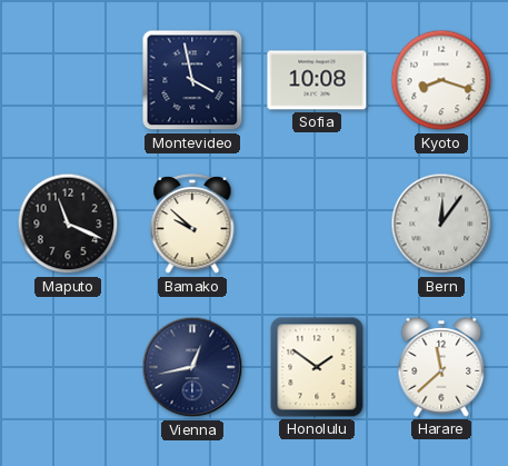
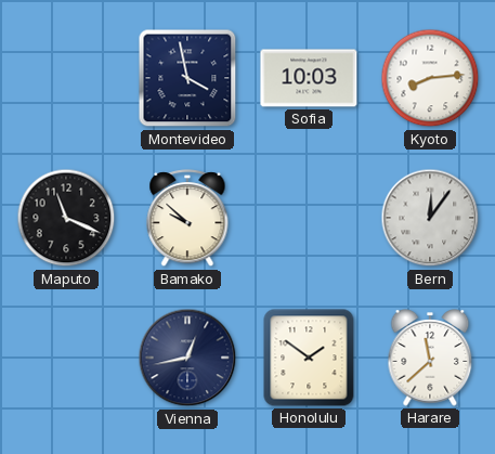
Sofia: 10:08 -> 10:03 (309, 78)
Kyoto: 8:18 -> 8:14 (430, 78)
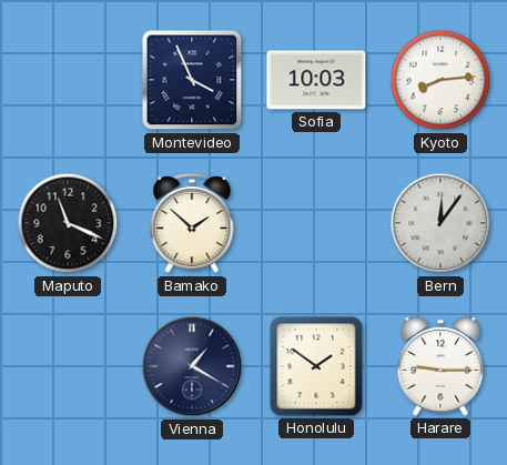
Montevideo: 3:58 -> 3:56 (192, 80)
Bamako: 9:52 -> 1:52 (192, 224)
Vienna: 12:43 -> 1:20 (192, 366)
Harare: 11:38 -> 9:15 (440, 366)
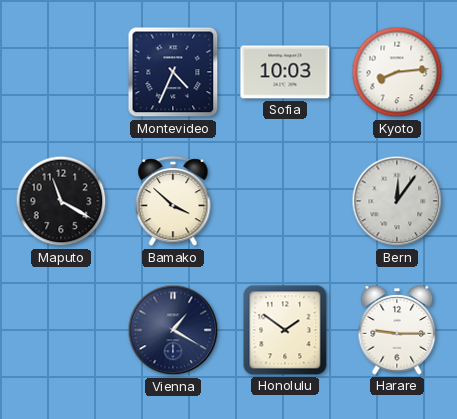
Montevideo: 3:56 -> 4:34 (173, 72)
Maputo: 11:19 -> 11:20 (61, 201)
Bamako: 1:52 -> 3:52 (173, 202)
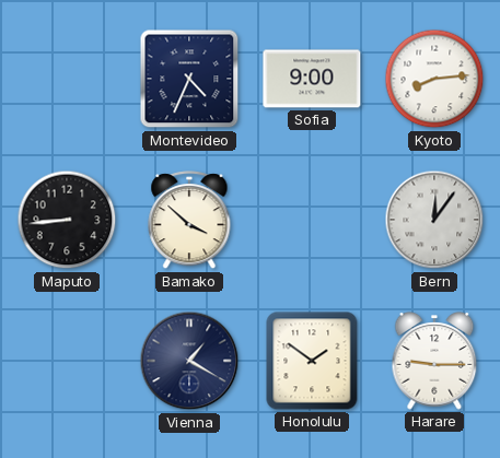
Sofia: 10:03 -> 9:00 (312, 79)
Maputo: 11:20 -> 8:44 (67, 220)
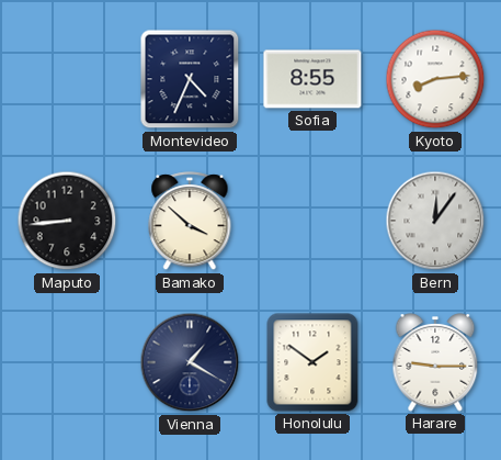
Sofia: 9:00 -> 8:55 (312, 79)
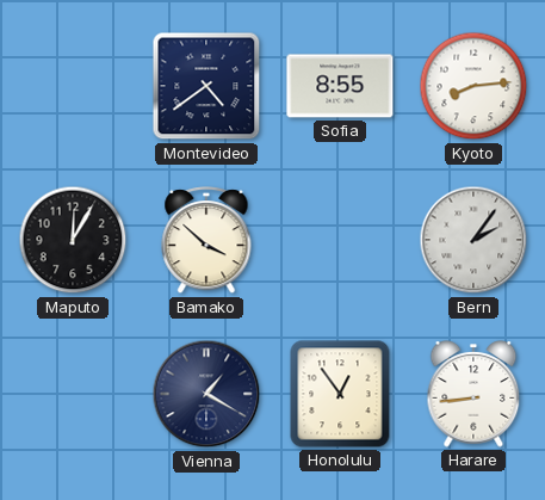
Montevideo: 4:34 -> 4:39 (206, 86)
Maputo: 8:44 -> 12:05 (73, 240)
Bern: 12:06 -> 2:06 (473, 240)
Honolulu: 1:51 -> 12:54 (340, 394)
Harare: 9:15 -> 8:44 (473, 394)
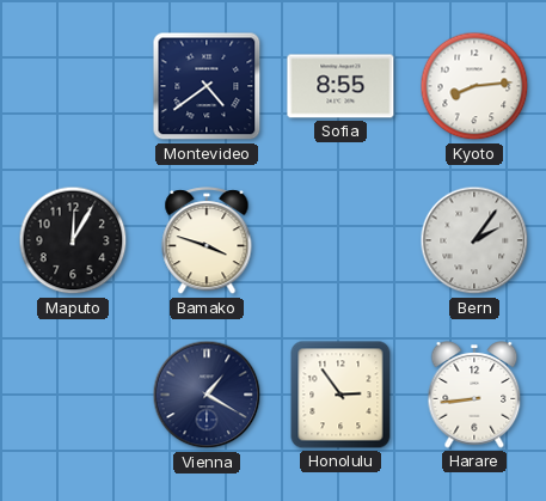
Bamako: 3:52 -> 3:48 (207, 242)
Honolulu: 12:54 -> 2:54 (341, 395)
